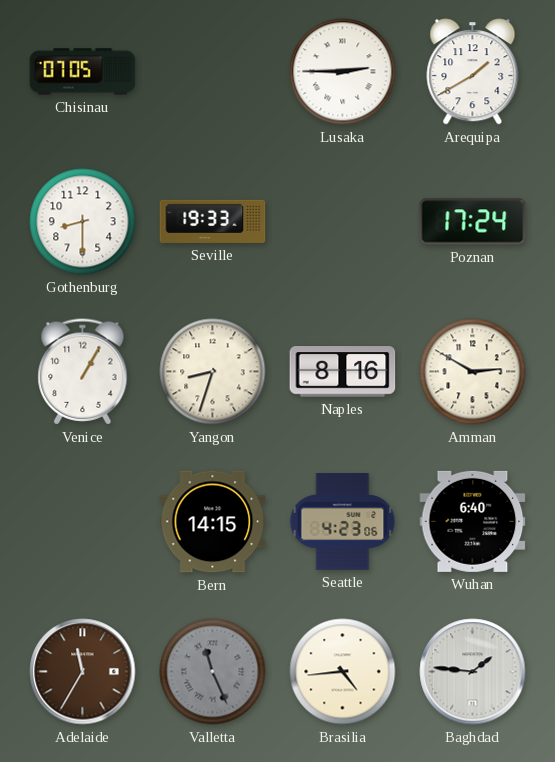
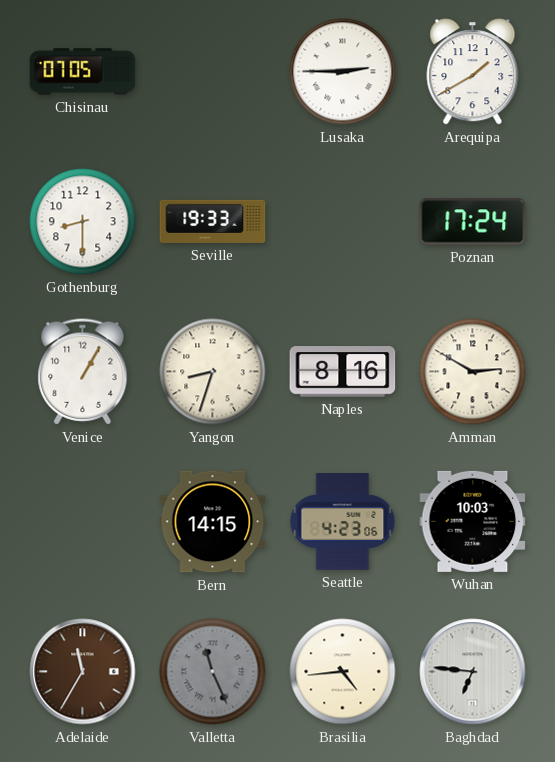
Wuhan: 6:40 -> 10:03 (473, 521)
Baghdad: 1:46 -> 6:46 (473, 672)
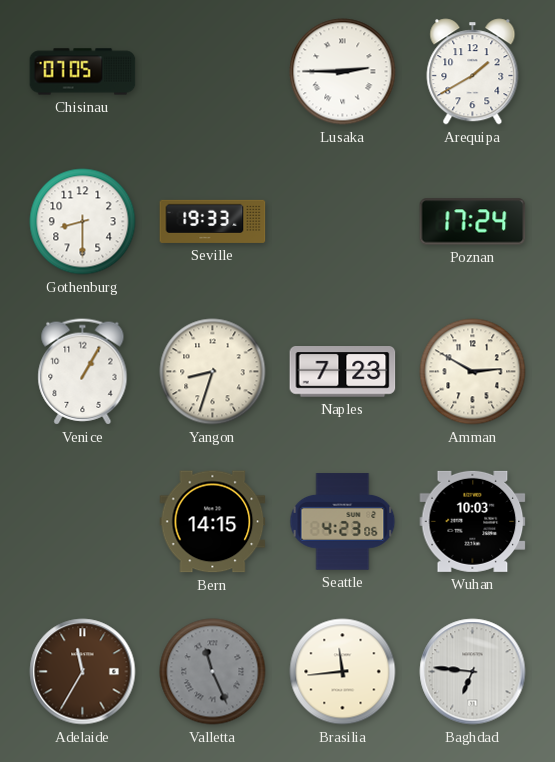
Naples: 8:16 -> 7:23 (343, 372)
Brasilia: 4:44 -> 11:44 (343, 672)
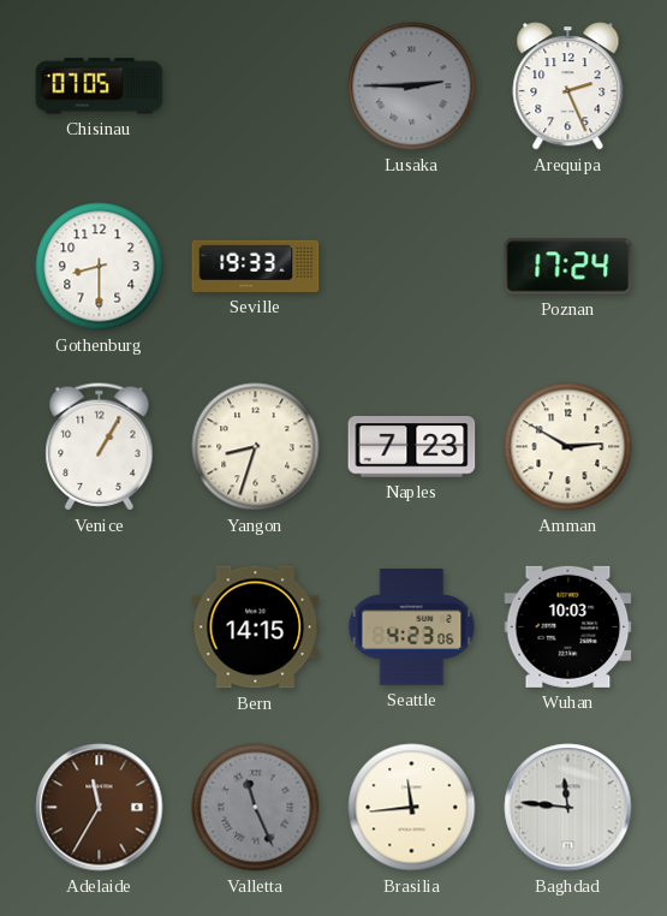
Lusaka dial: white -> grey (412, 87)
Arequipa: 1:40 -> 2:26 (568, 87)
Baghdad: 6:46 -> 11:46 (568, 808)
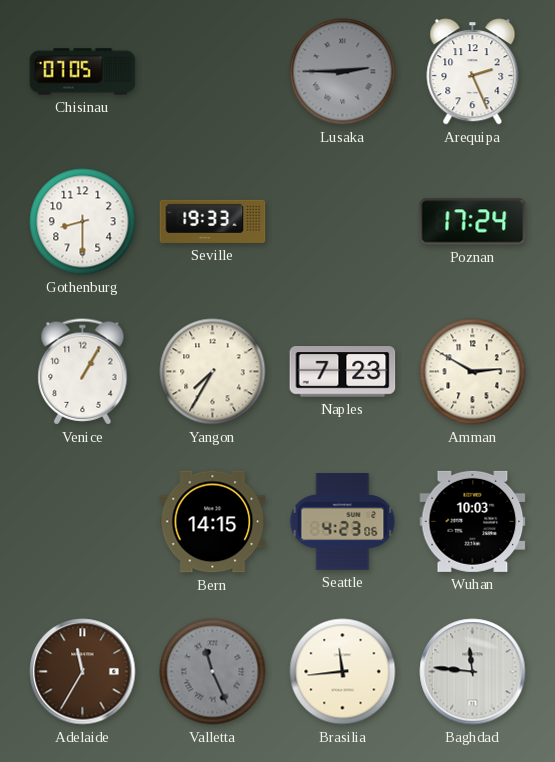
Yangon: 8:33 -> 7:35 (213, 372)
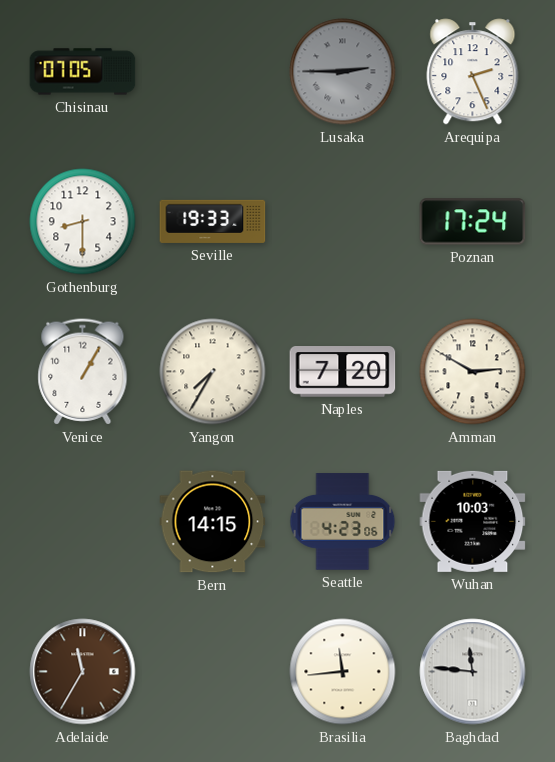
Naples: 7:23 -> 7:20 (343, 372)
Valletta: 11:26 -> none (213, 672)
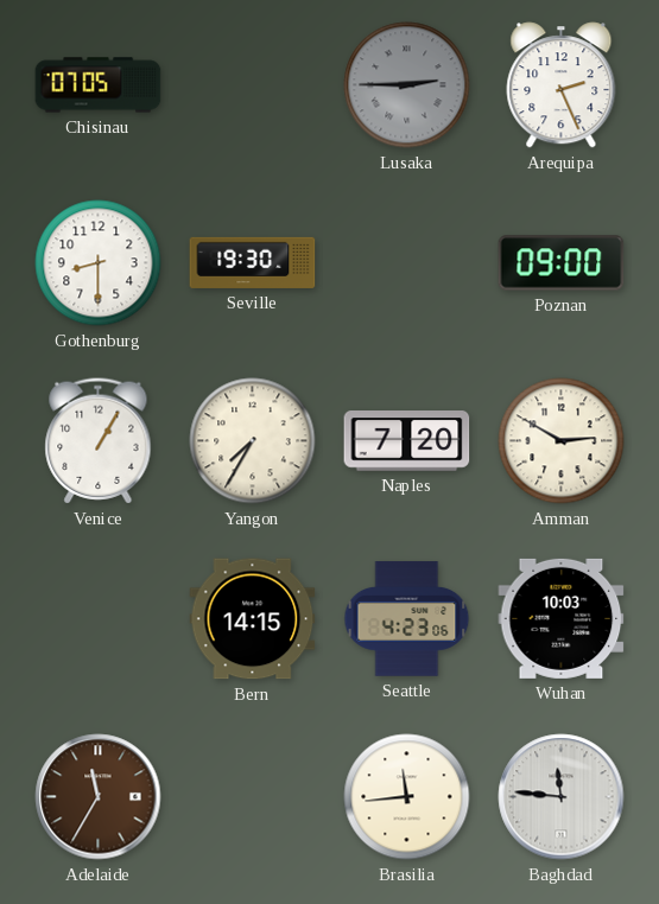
Seville: 19:33 -> 19:30 (253, 262)
Poznan: 17:24 -> 09:00 (562, 263)
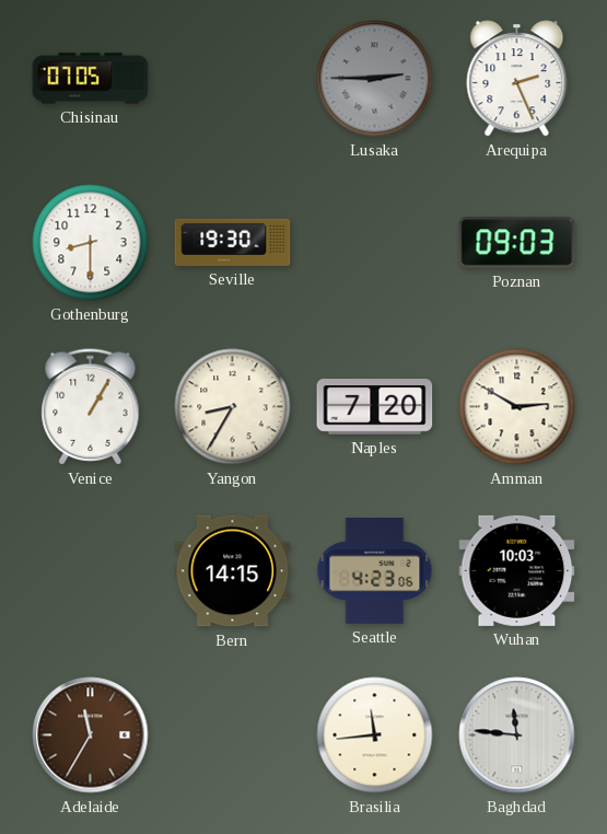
Poznan: 09:00 -> 09:03 (517, 243)
Yangon: 7:35 -> 8:35 (233, 407)
